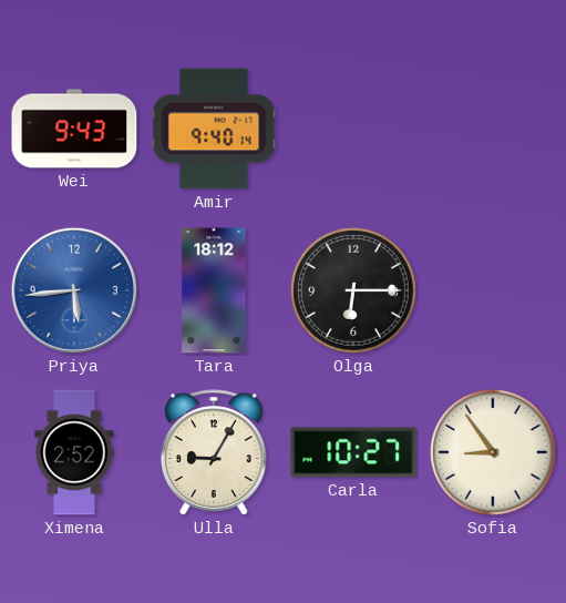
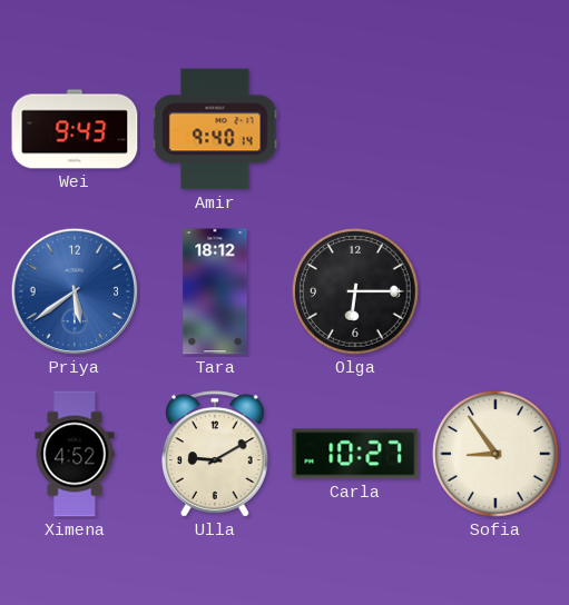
Priya: 5:44 -> 5:39 (75, 291)
Ximena: 2:52 -> 4:52 (75, 454)
Ulla: 9:05 -> 9:10 (216, 454)
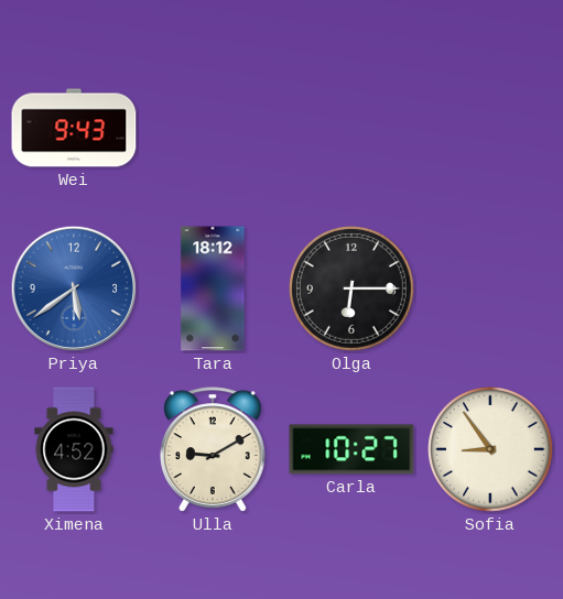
Amir: 9:40 -> none (215, 129)
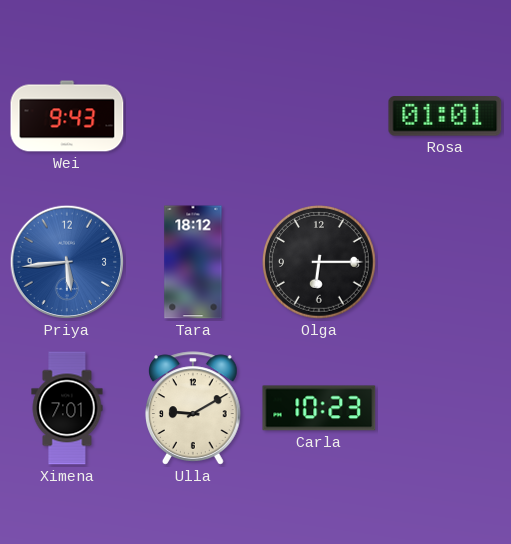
Rosa: none -> 01:01 (445, 116)
Priya: 5:39 -> 5:44 (67, 262)
Ximena: 4:52 -> 7:01 (67, 408)
Carla: 10:27 -> 10:23 (319, 408)
Sofia: 8:54 -> none (491, 450)
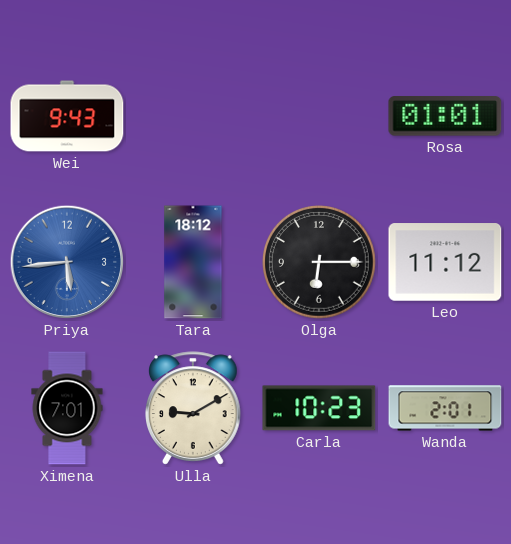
Leo: none -> 11:12 (445, 262)
Wanda: none -> 2:01 (445, 408)
